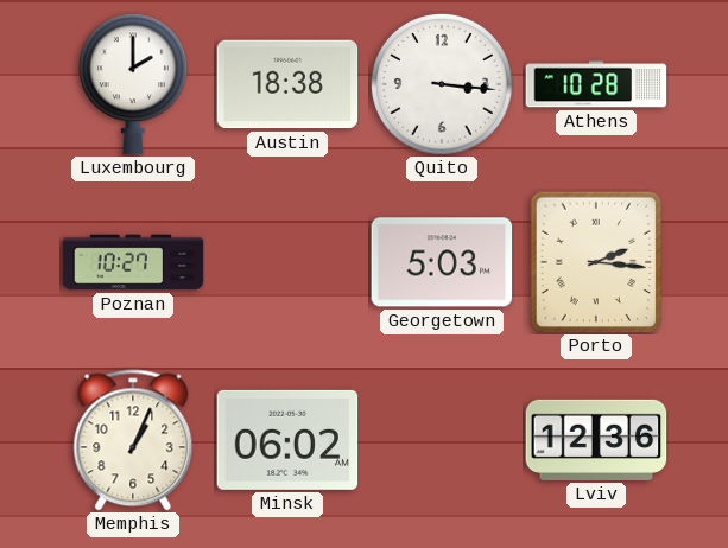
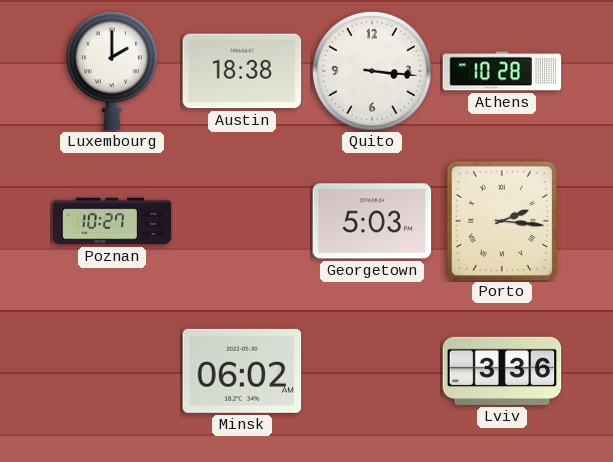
Memphis: 1:04 -> none (133, 440)
Lviv: 12:36 -> 3:36 (502, 371)
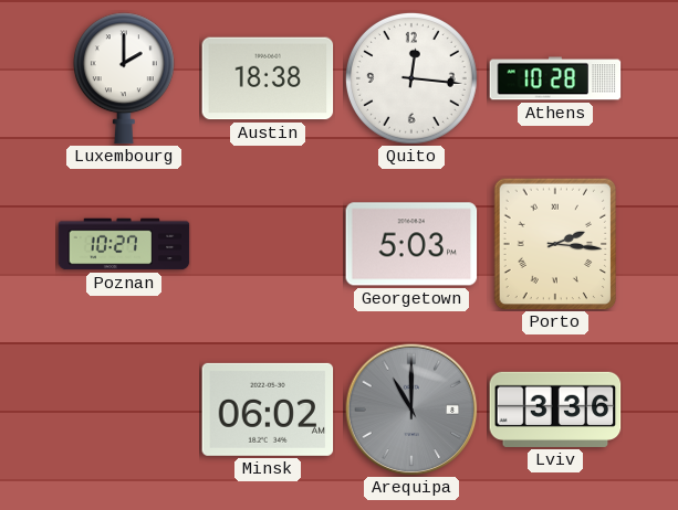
Quito: 3:16 -> 12:16 (411, 78)
Arequipa: none -> 11:00 (411, 410)
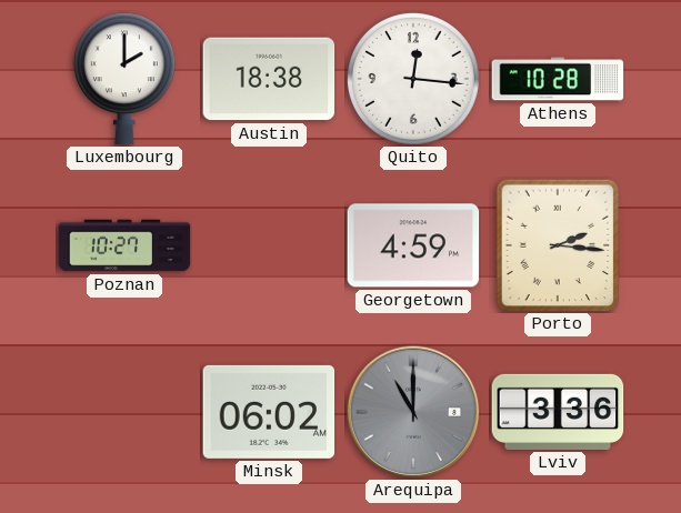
Georgetown: 5:03 -> 4:59 (413, 245)
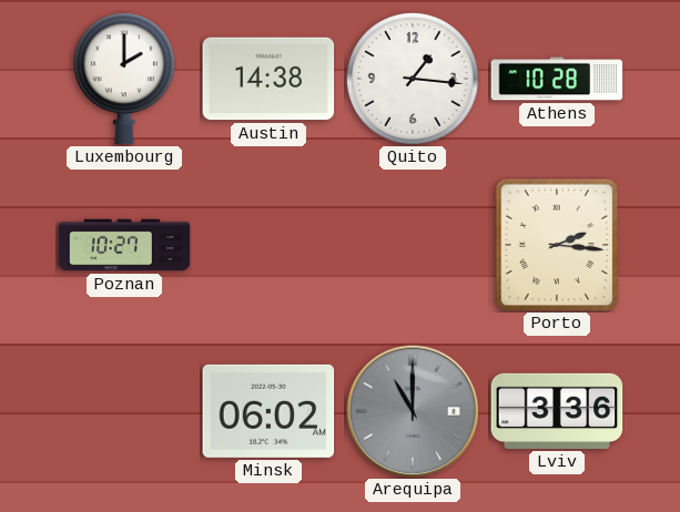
Austin: 18:38 -> 14:38 (268, 79)
Quito: 12:16 -> 1:16 (413, 79)
Georgetown: 4:59 -> none (413, 245)
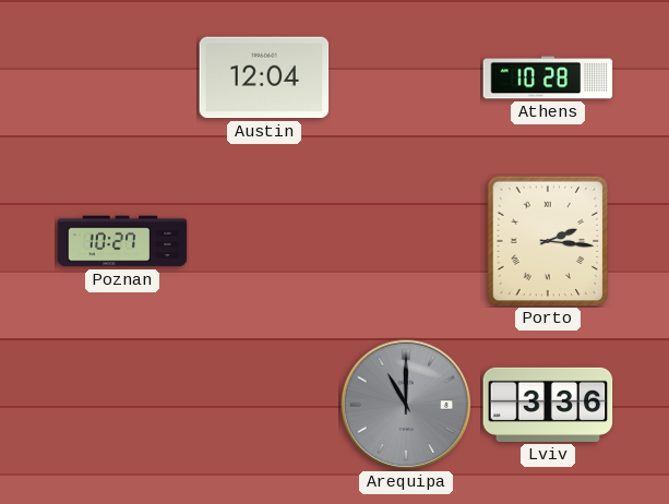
Luxembourg: 2:00 -> none (124, 79)
Austin: 14:38 -> 12:04 (264, 77)
Quito: 1:16 -> none (413, 79)
Minsk: 06:02 -> none (268, 411)
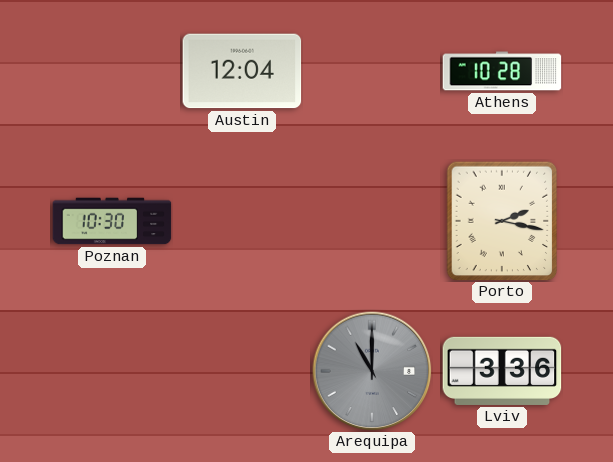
Poznan: 10:27 -> 10:30 (112, 221)
Porto: 2:16 -> 2:17 (502, 221)
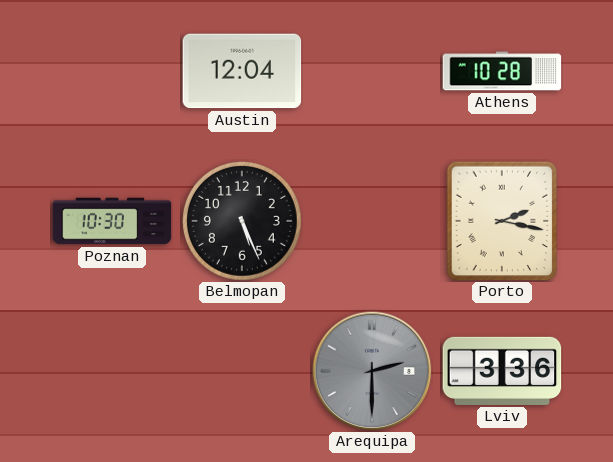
Belmopan: none -> 5:26 (242, 221)
Arequipa: 11:00 -> 2:30 (372, 371)
